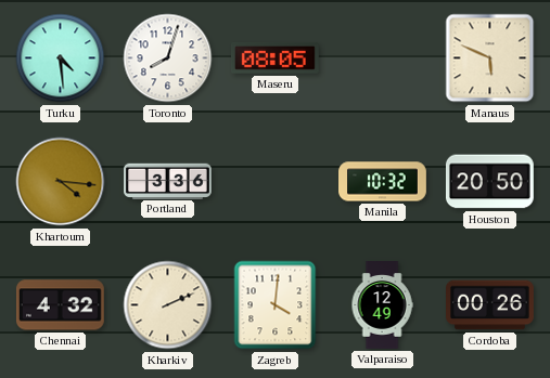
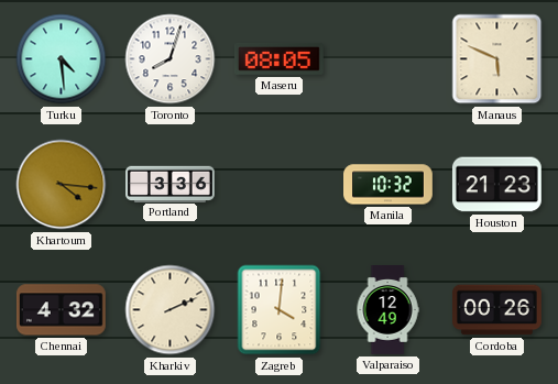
Houston: 20:50 -> 21:23 (496, 185)
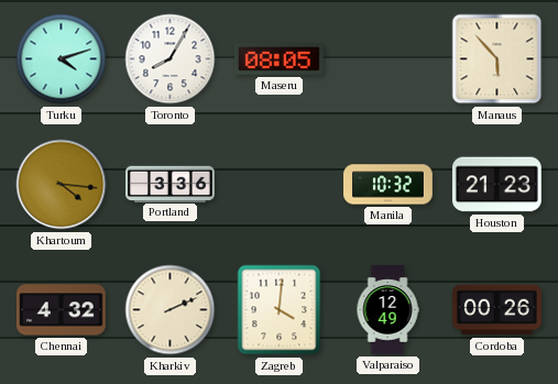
Turku: 4:29 -> 4:12 (62, 59)
Toronto: 8:03 -> 8:05 (171, 59)
Manaus: 5:49 -> 5:53 (497, 59)
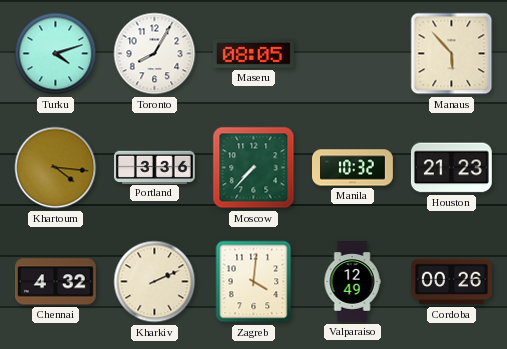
Moscow: none -> 7:37 (254, 168)
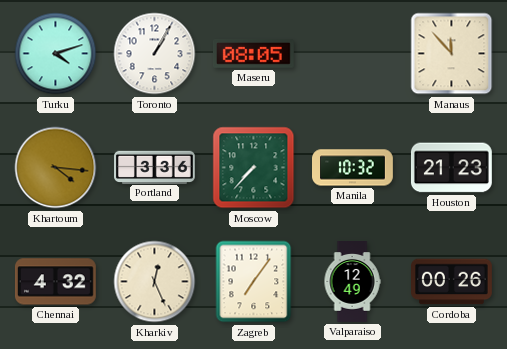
Toronto: 8:05 -> 1:05 (155, 54)
Manaus: 5:53 -> 11:53 (452, 54)
Kharkiv: 2:11 -> 12:26 (155, 282)
Zagreb: 4:01 -> 7:06 (254, 282)
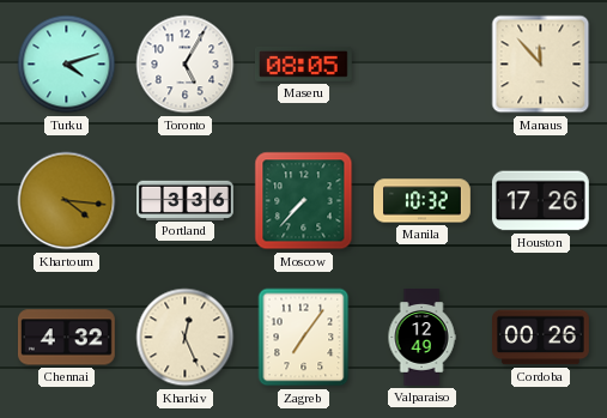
Toronto: 1:05 -> 5:05 (186, 65)
Houston: 21:23 -> 17:26 (540, 201)
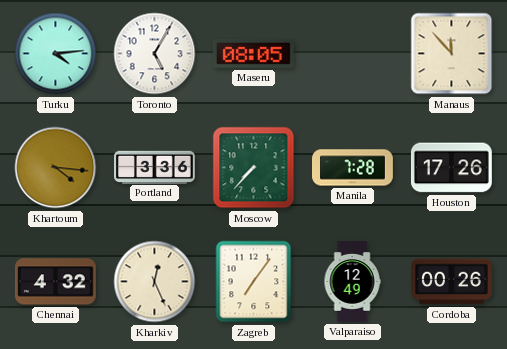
Turku: 4:12 -> 4:14 (56, 54)
Manila: 10:32 -> 7:28 (353, 168)
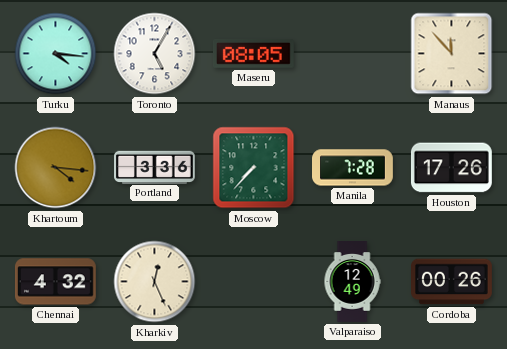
Turku: 4:14 -> 4:16 (56, 54)
Zagreb: 7:06 -> none (254, 282)
